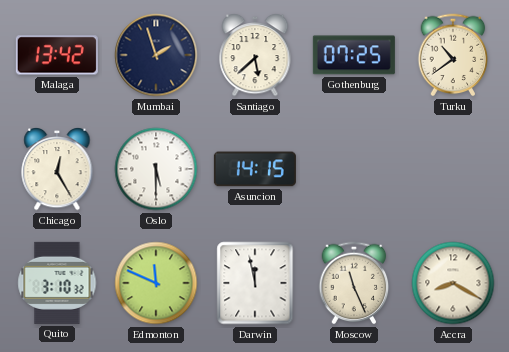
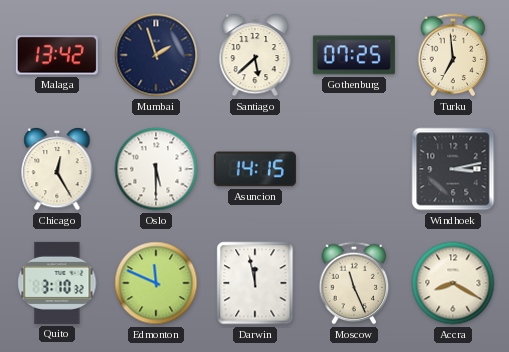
Turku: 10:39 -> 6:59 (453, 55)
Windhoek: none -> 3:13 (453, 169)
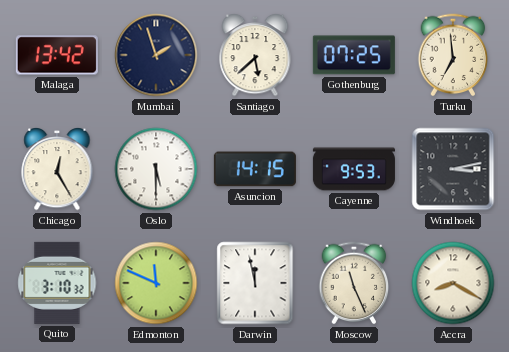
Cayenne: none -> 9:53 (354, 169)
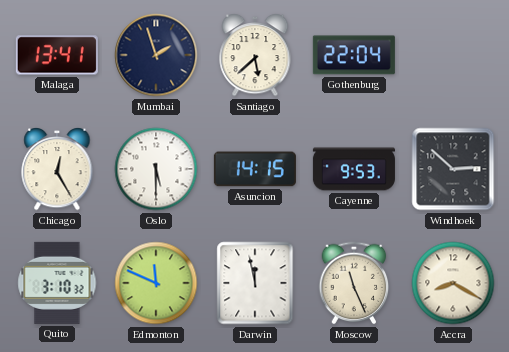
Malaga: 13:42 -> 13:41 (57, 55)
Gothenburg: 07:25 -> 22:04 (354, 55)
Turku: 6:59 -> none (453, 55)
Windhoek: 3:13 -> 2:52 (453, 169)
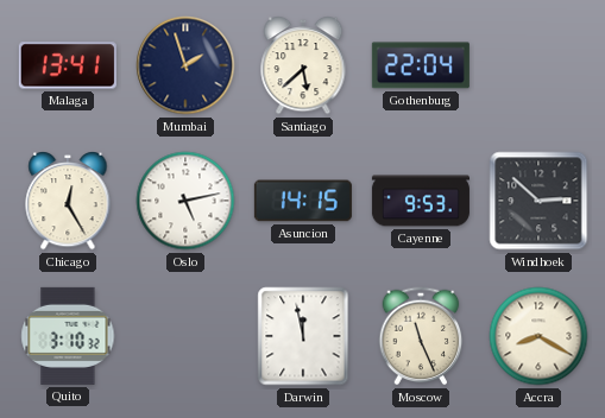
Oslo: 5:30 -> 5:13 (185, 201)
Edmonton: 11:49 -> none (156, 283)
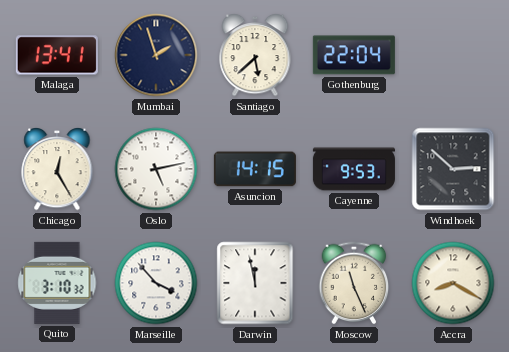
Marseille: none -> 3:53 (156, 283)
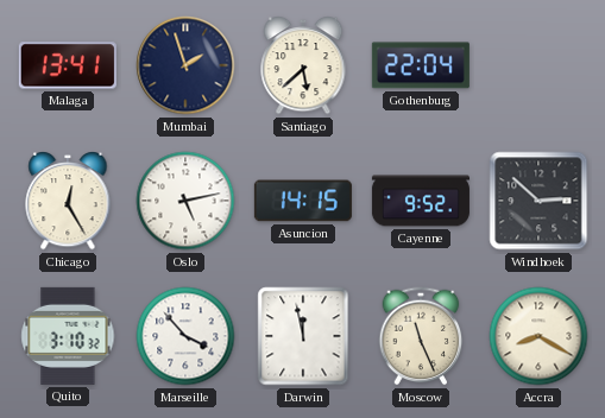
Cayenne: 9:53 -> 9:52 (421, 201)
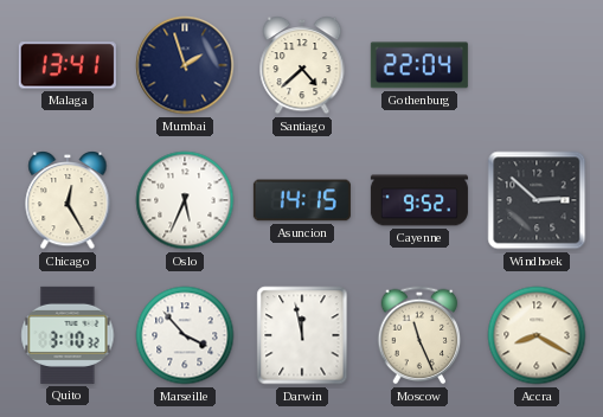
Santiago: 5:38 -> 4:38 (302, 65)
Oslo: 5:13 -> 5:34 (185, 200)
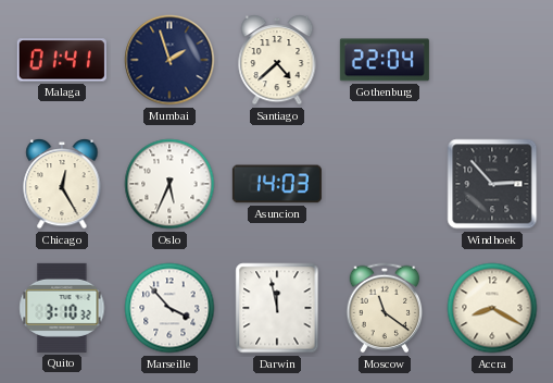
Malaga: 13:41 -> 01:41 (62, 60)
Asuncion: 14:15 -> 14:03 (277, 184)
Cayenne: 9:52 -> none (419, 200)
Windhoek: 2:52 -> 2:53 (492, 184)
Moscow: 11:26 -> 11:21 (385, 308)
